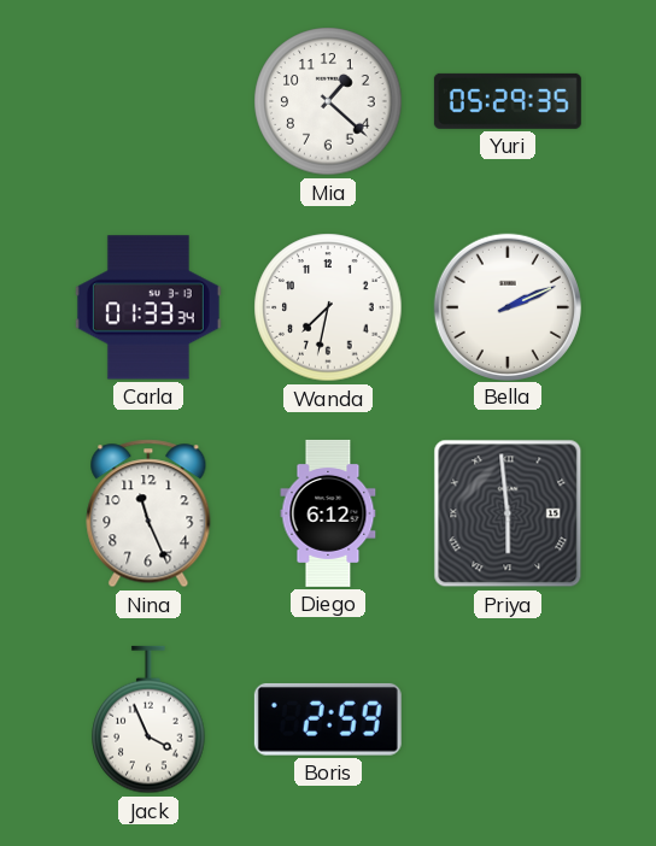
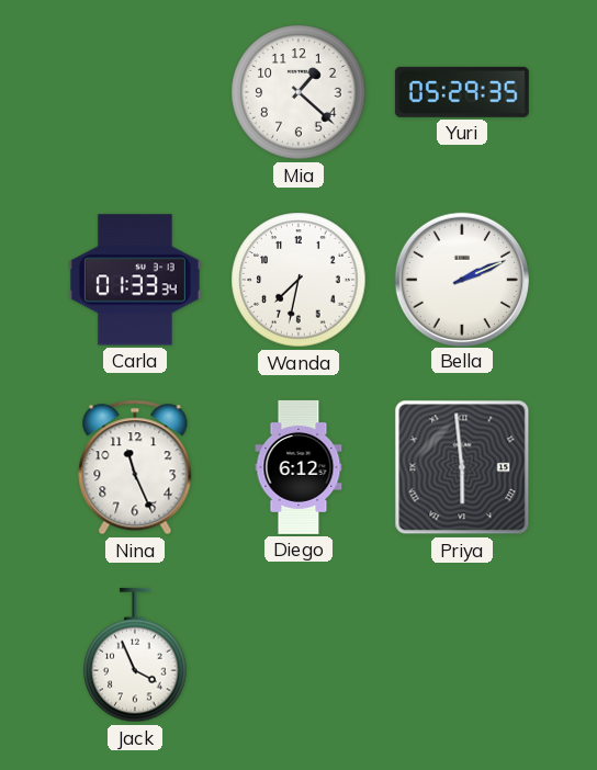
Boris: 2:59 -> none (328, 719)
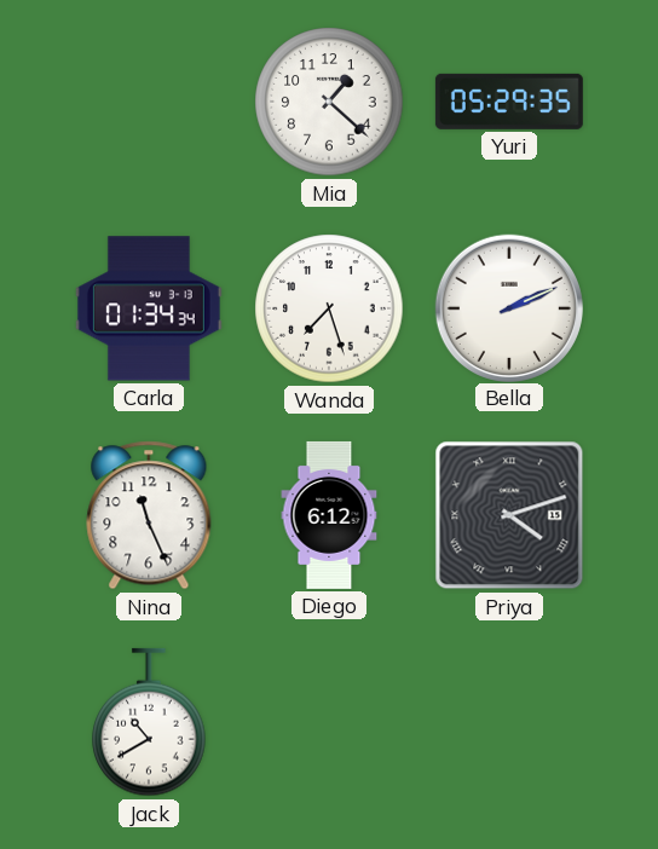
Carla: 01:33 -> 01:34 (149, 308)
Wanda: 7:32 -> 7:27 (329, 308)
Priya: 5:59 -> 4:12 (509, 515)
Jack: 3:56 -> 10:40 (149, 722)
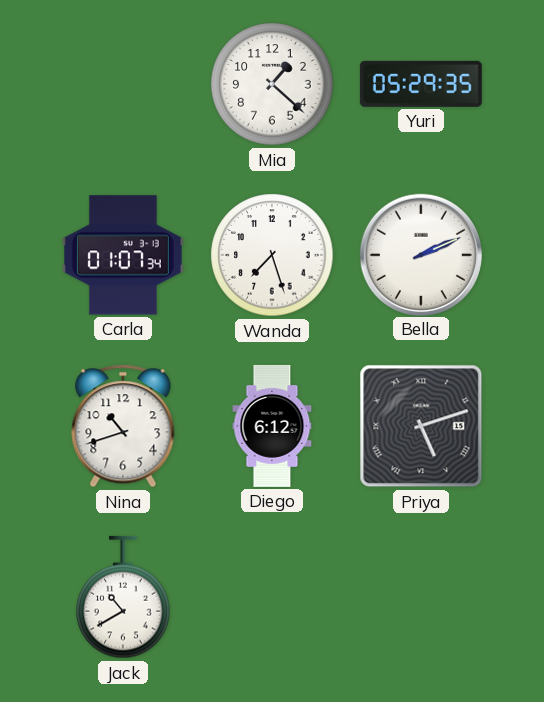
Carla: 01:34 -> 01:07 (123, 255)
Nina: 11:26 -> 10:42 (123, 426)
Priya: 4:12 -> 5:12 (421, 426)
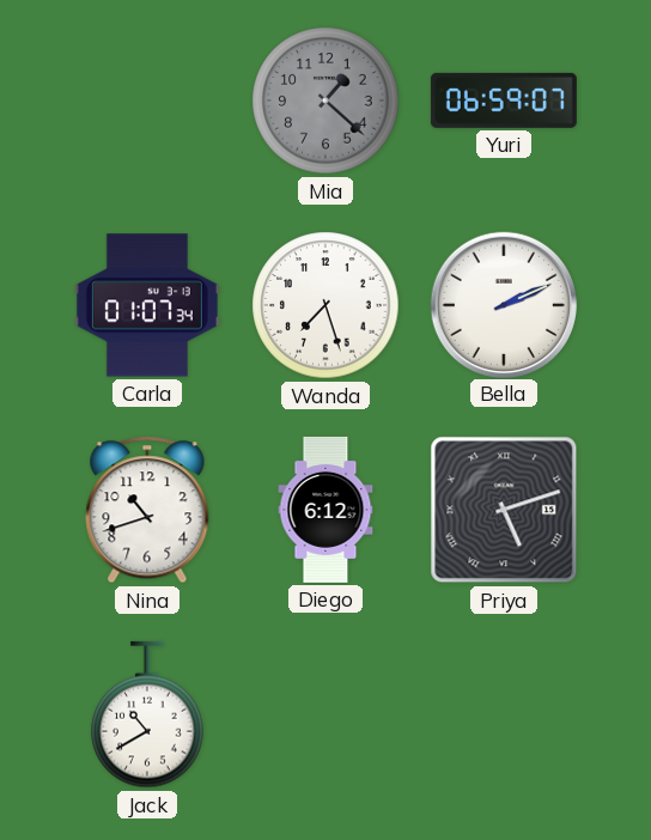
Mia dial: white -> grey (325, 101)
Yuri: 05:29 -> 06:59 (504, 101)
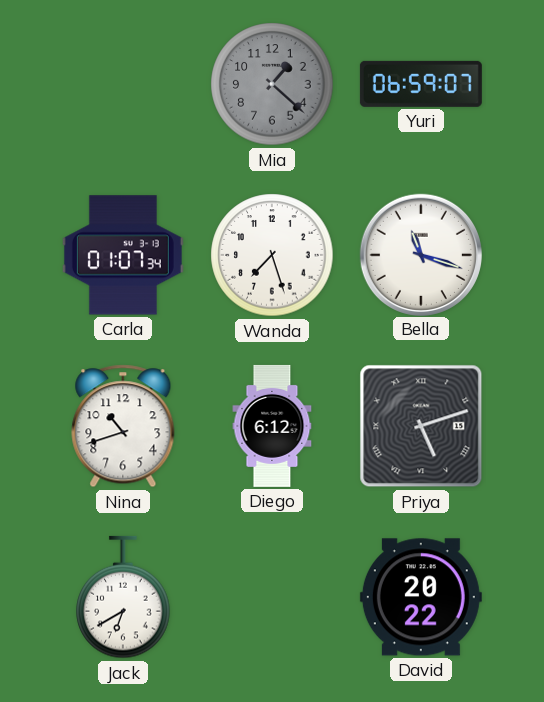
Bella: 2:11 -> 11:18 (420, 254)
Jack: 10:40 -> 6:40 (123, 597)
David: none -> 20:22 (421, 597)
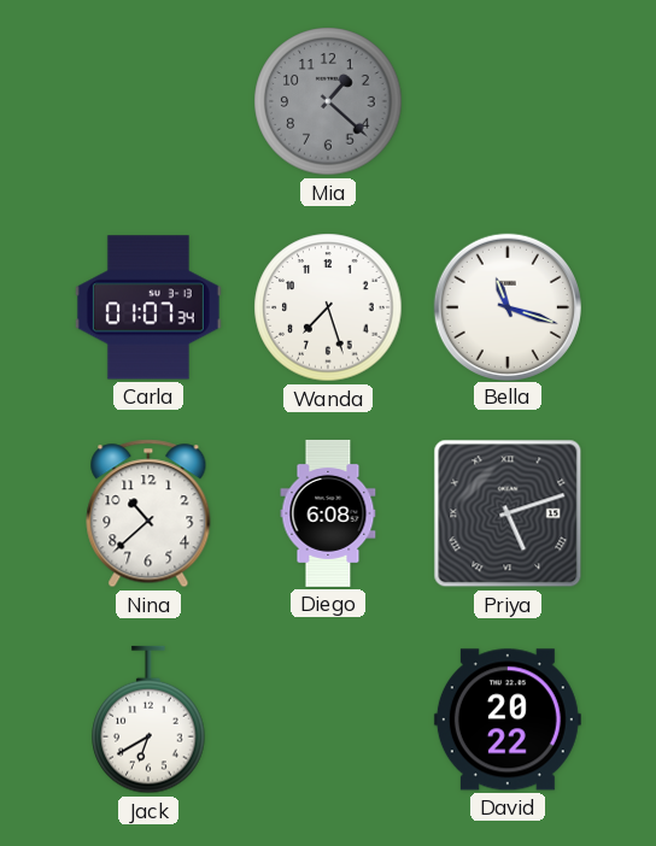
Yuri: 06:59 -> none (421, 84)
Nina: 10:42 -> 10:38 (148, 513)
Diego: 6:12 -> 6:08 (328, 513)
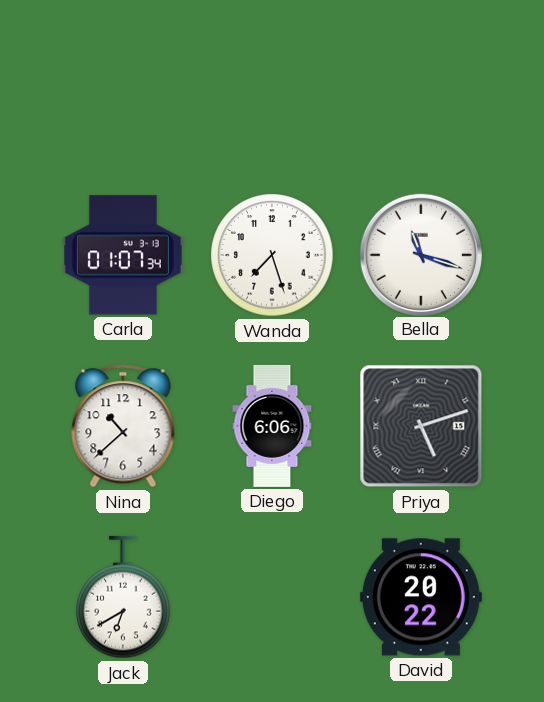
Mia: 1:22 -> none (328, 101)
Diego: 6:08 -> 6:06 (272, 426)
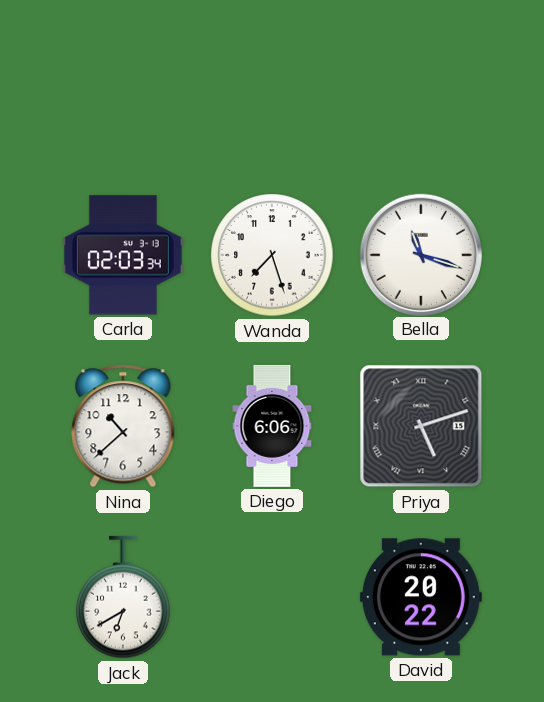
Carla: 01:07 -> 02:03 (123, 255)
